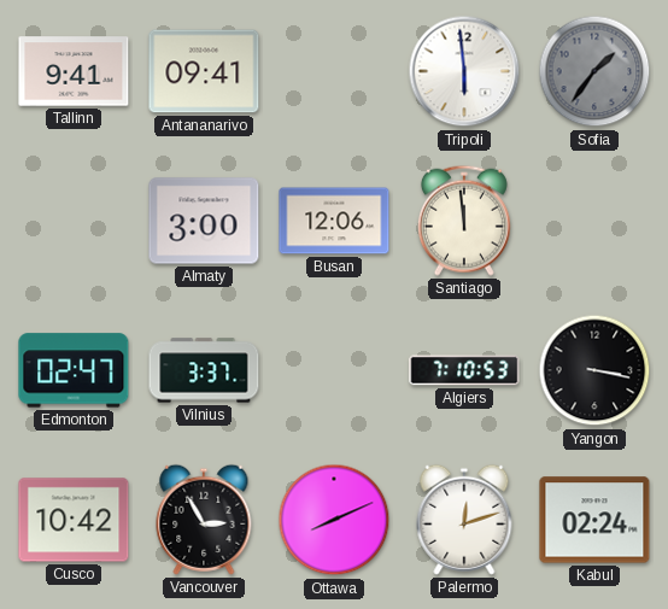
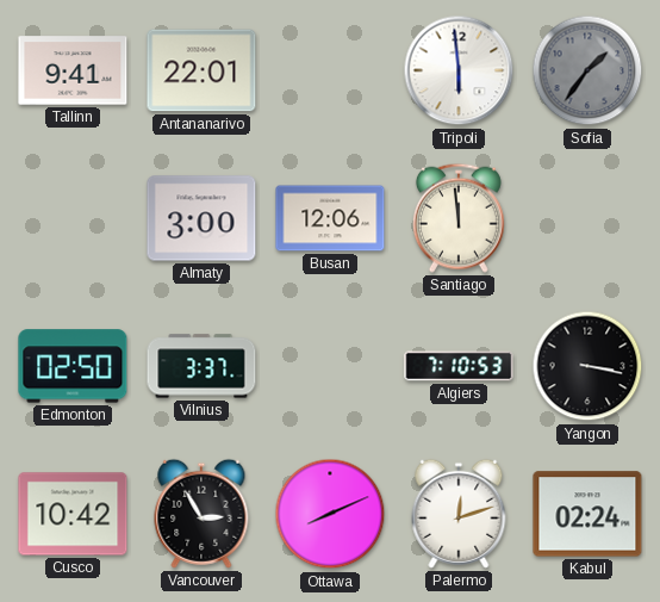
Antananarivo: 09:41 -> 22:01 (201, 70)
Edmonton: 02:47 -> 02:50 (73, 366)
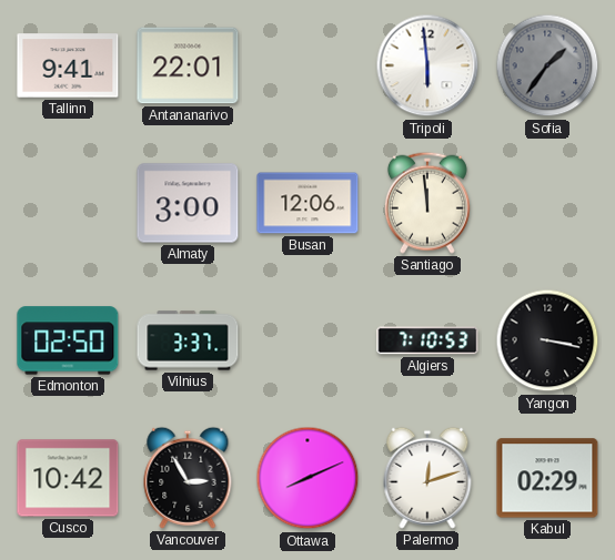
Kabul: 02:24 -> 02:29 (547, 478)
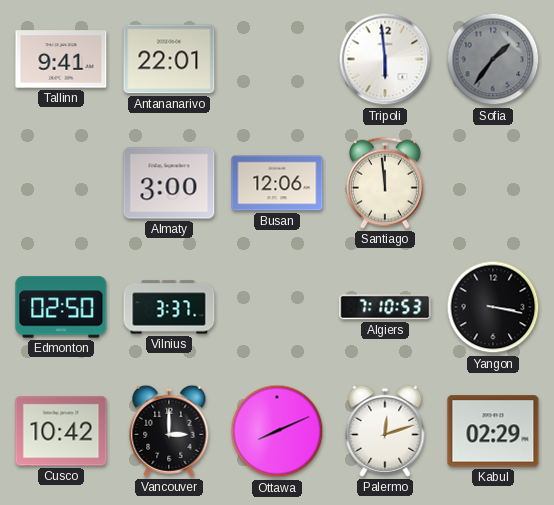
Vancouver: 2:55 -> 3:00 (169, 431)
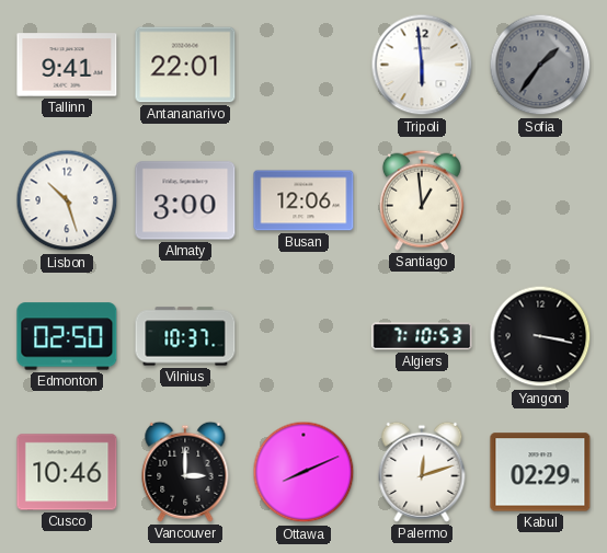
Lisbon: none -> 10:27 (67, 200)
Santiago: 11:59 -> 12:59 (422, 200)
Vilnius: 3:37 -> 10:37 (185, 336)
Cusco: 10:42 -> 10:46 (67, 472)
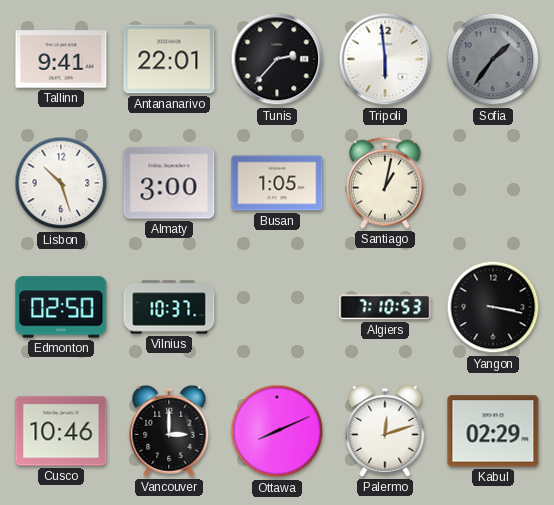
Tunis: none -> 2:37 (277, 59)
Busan: 12:06 -> 1:05 (277, 183)
Santiago: 12:59 -> 1:02 (385, 183)
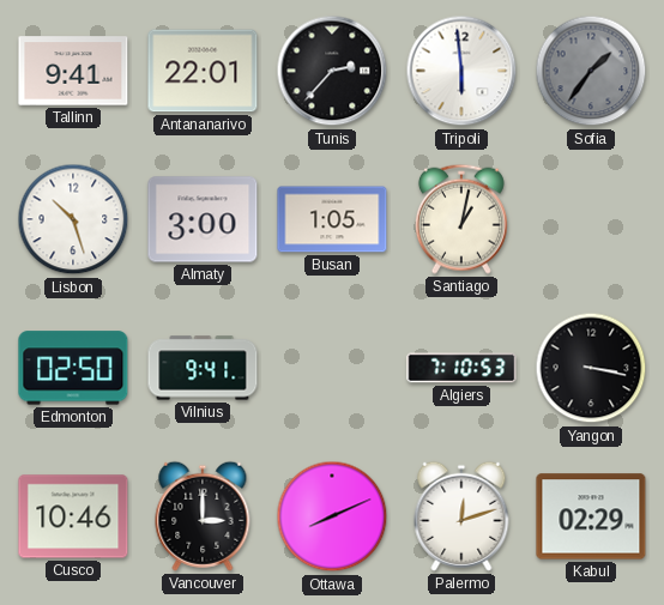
Vilnius: 10:37 -> 9:41 (203, 368)
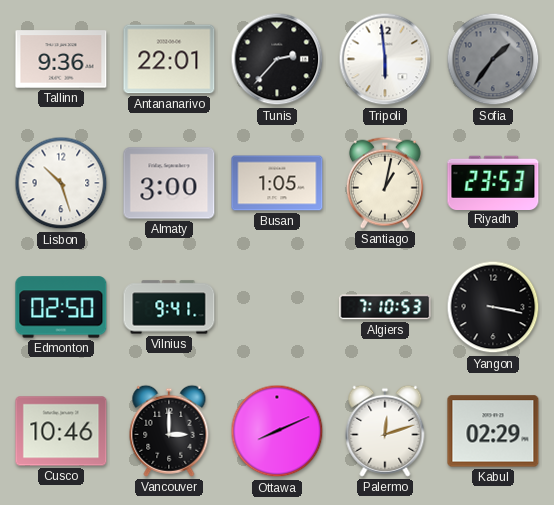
Tallinn: 9:41 -> 9:36 (61, 59)
Riyadh: none -> 23:53 (493, 182)
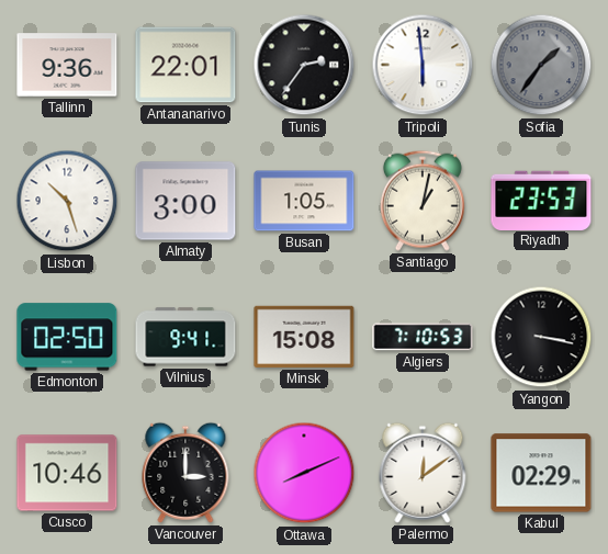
Tunis: 2:37 -> 2:36 (304, 65)
Minsk: none -> 15:08 (304, 337)
Palermo: 12:12 -> 12:09 (423, 473)
